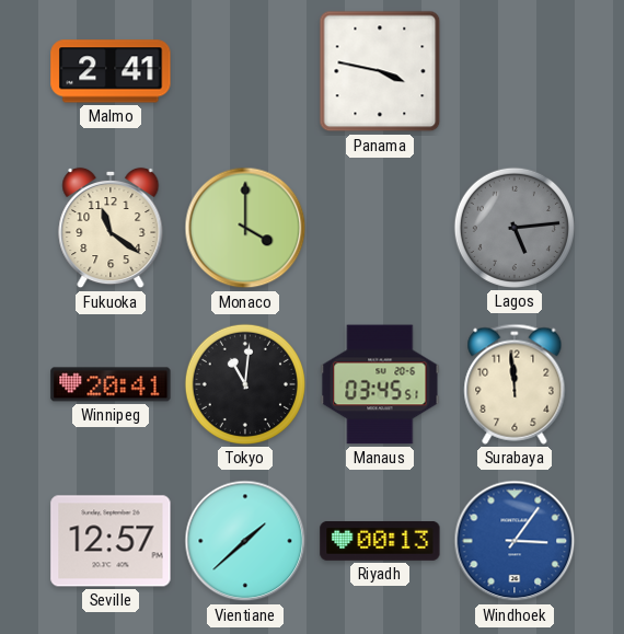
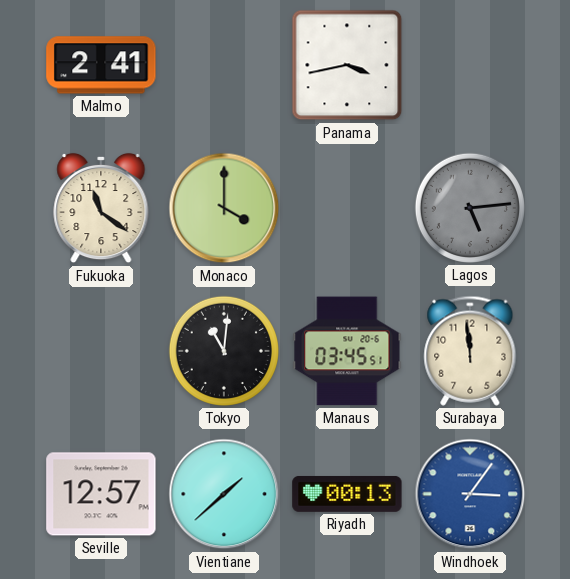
Panama: 3:47 -> 3:43 (347, 65)
Winnipeg: 20:41 -> none (111, 384)
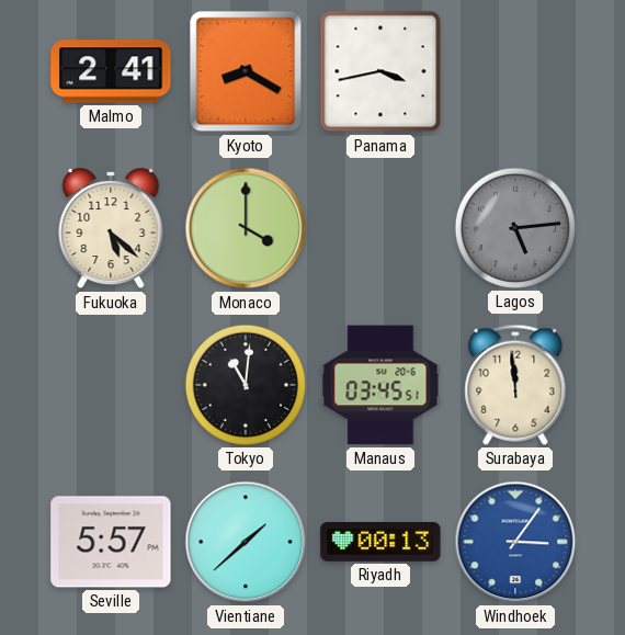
Kyoto: none -> 8:20 (246, 71)
Fukuoka: 11:21 -> 5:22 (111, 228)
Seville: 12:57 -> 5:57 (111, 542)
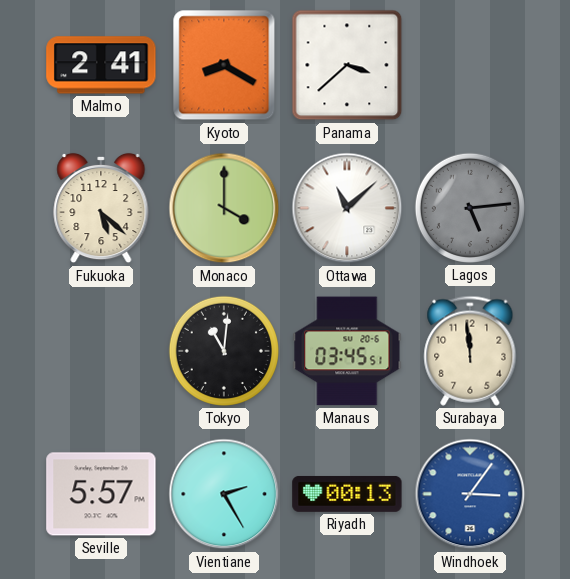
Panama: 3:43 -> 3:38 (347, 65)
Ottawa: none -> 11:08 (347, 208)
Vientiane: 1:38 -> 2:25 (224, 494)
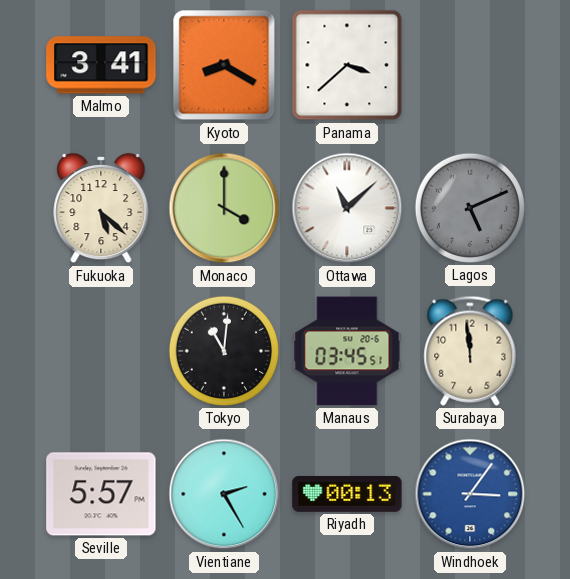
Malmo: 2:41 -> 3:41 (101, 65)
Lagos: 5:14 -> 5:11 (470, 208)
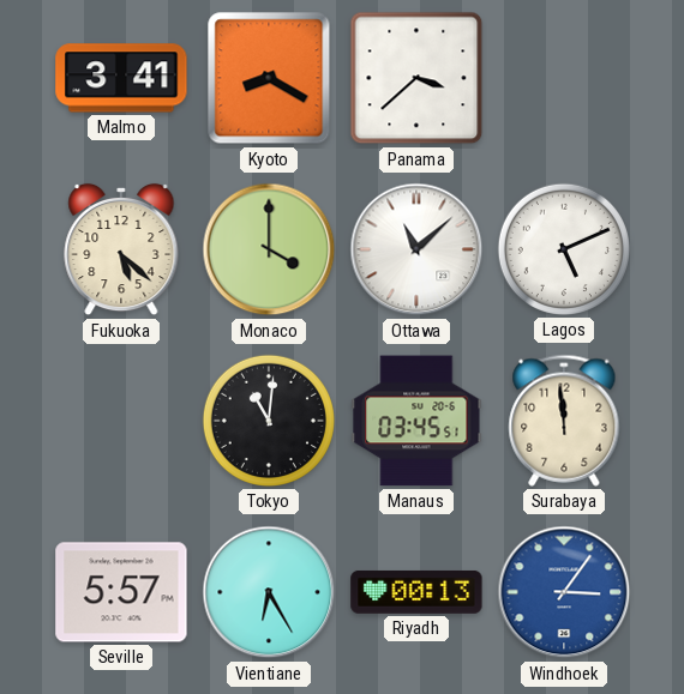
Lagos dial: grey -> white (564, 249)
Vientiane: 2:25 -> 6:25 (269, 592)
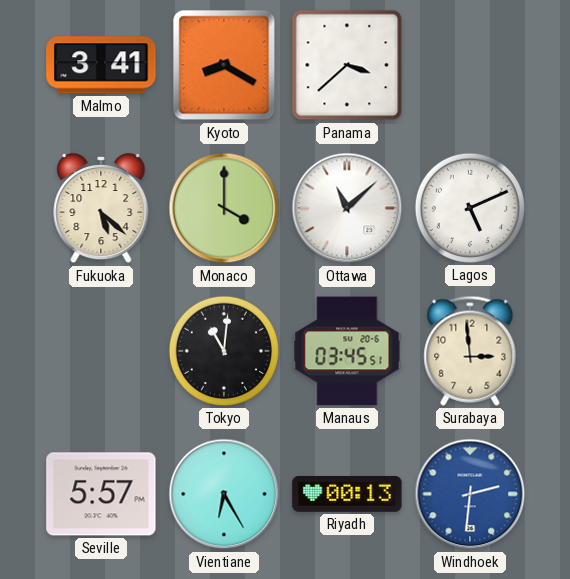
Surabaya: 11:59 -> 2:59 (470, 351)
Windhoek: 3:06 -> 2:31 (470, 494)
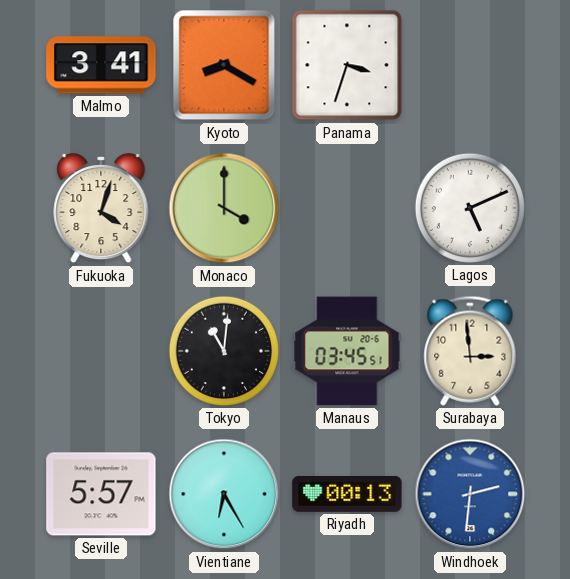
Panama: 3:38 -> 3:33 (347, 65)
Fukuoka: 5:22 -> 4:03 (101, 208)
Ottawa: 11:08 -> none (347, 208)
